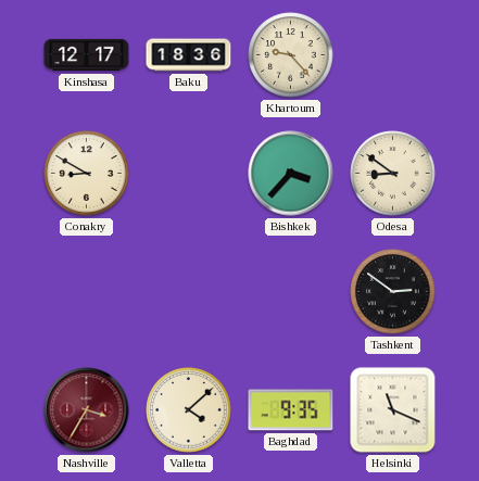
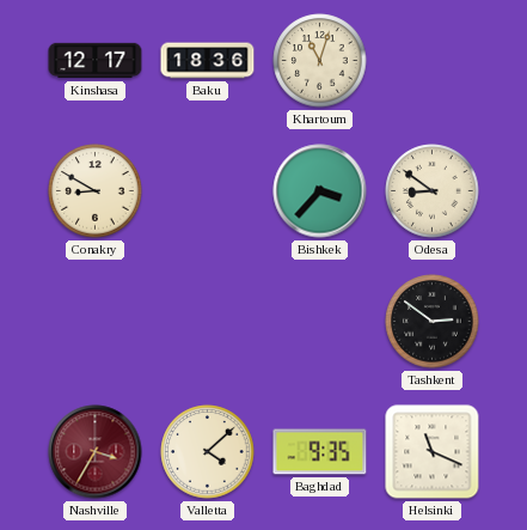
Khartoum: 9:23 -> 11:03 (320, 61)
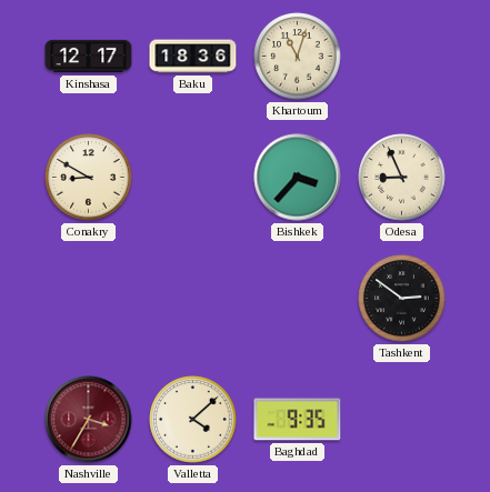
Odesa: 8:51 -> 8:56 (402, 178)
Helsinki: 11:19 -> none (433, 452)
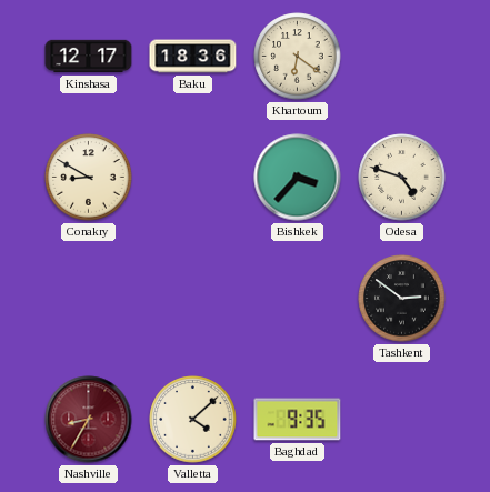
Khartoum: 11:03 -> 6:21 (298, 57)
Odesa: 8:56 -> 4:48 (402, 178)
Nashville: 3:35 -> 8:35 (89, 420)
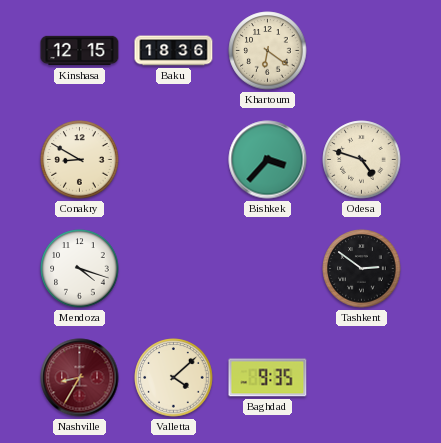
Kinshasa: 12:17 -> 12:15 (80, 51)
Mendoza: none -> 4:18 (80, 269)
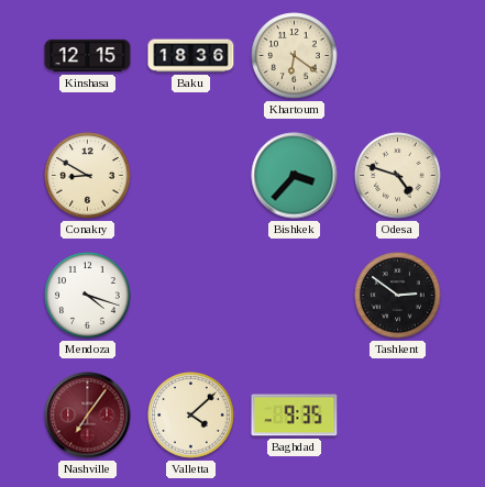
Nashville: 8:35 -> 7:06 (88, 416)
